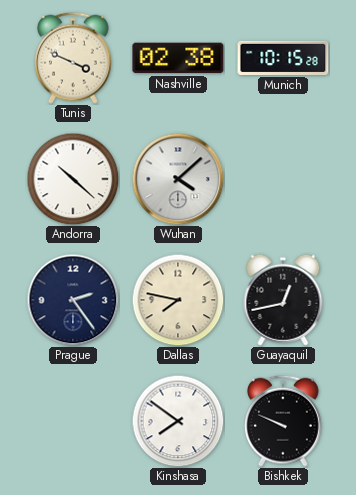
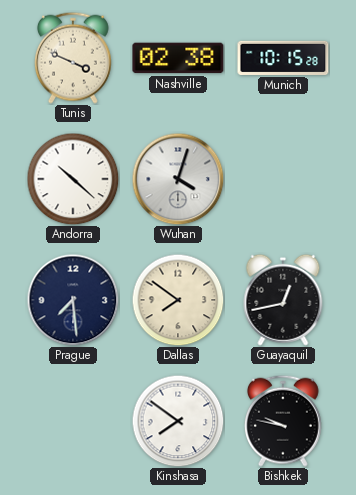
Wuhan: 4:08 -> 4:03 (178, 179)
Prague: 2:24 -> 7:29 (73, 300)
Dallas: 7:47 -> 7:51 (178, 300)
Bishkek: 9:49 -> 9:47 (283, 421)
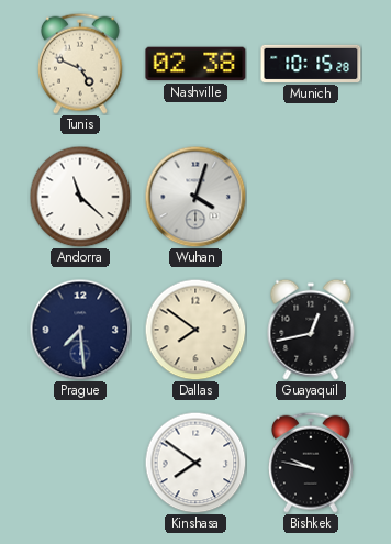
Tunis: 3:49 -> 4:49 (80, 64)
Andorra: 10:22 -> 11:22 (80, 197)
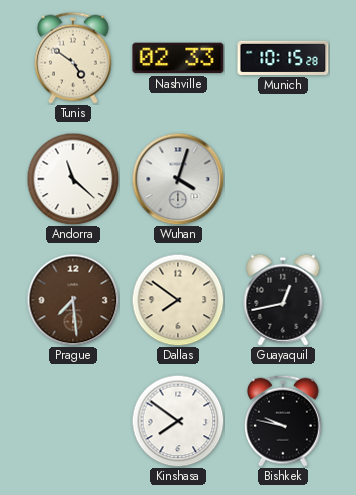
Tunis: 4:49 -> 4:51 (73, 58)
Nashville: 02:38 -> 02:33 (178, 58)
Prague dial: navy -> brown (73, 300)
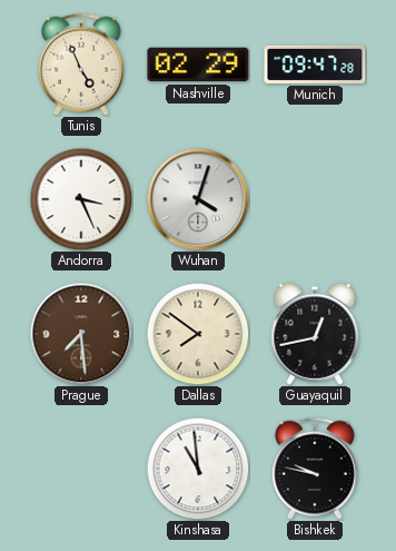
Tunis: 4:51 -> 4:56 (81, 65)
Nashville: 02:33 -> 02:29 (198, 65)
Munich: 10:15 -> 09:47 (315, 65)
Andorra: 11:22 -> 3:26 (81, 199)
Kinshasa: 7:51 -> 10:59 (198, 469)
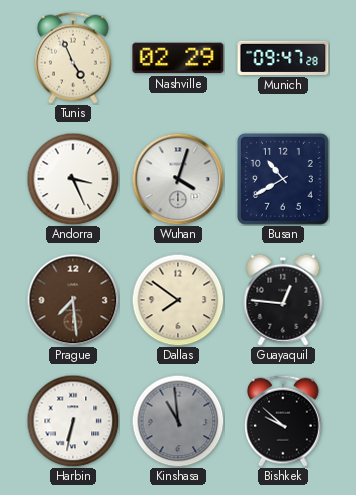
Busan: none -> 10:40 (283, 179)
Guayaquil: 12:43 -> 12:46 (283, 300)
Harbin: none -> 6:32 (73, 421)
Kinshasa dial: white -> grey (178, 421)
Bishkek: 9:47 -> 9:52 (283, 421)
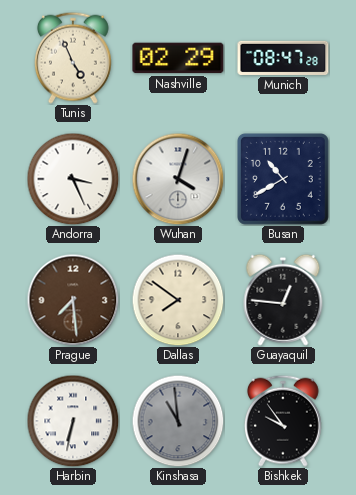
Munich: 09:47 -> 08:47 (283, 58)
Bishkek: 9:52 -> 9:54 (283, 421)
